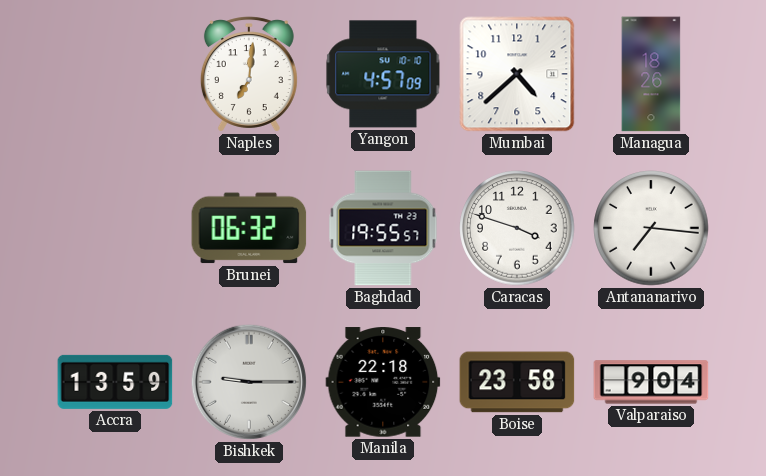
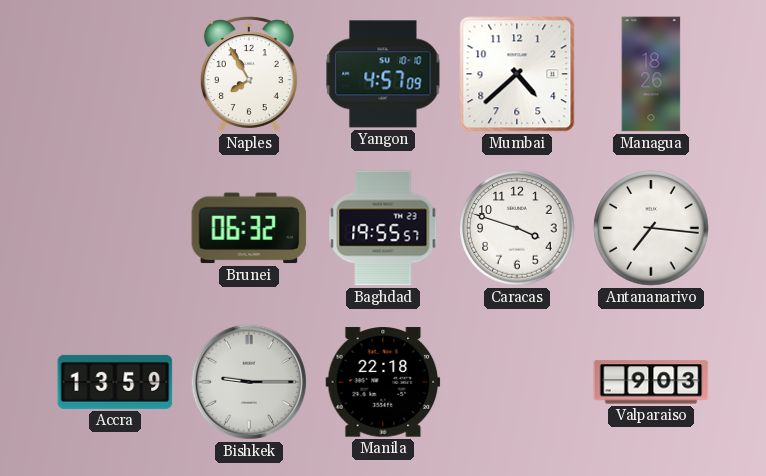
Naples: 7:01 -> 7:55 (249, 74)
Boise: 23:58 -> none (517, 382)
Valparaiso: 9:04 -> 9:03 (651, 382)
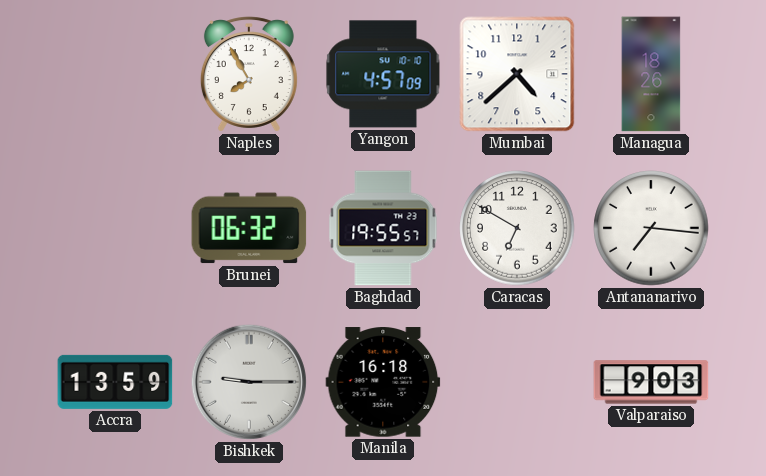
Caracas: 3:48 -> 6:50 (517, 228)
Manila: 22:18 -> 16:18 (383, 382)
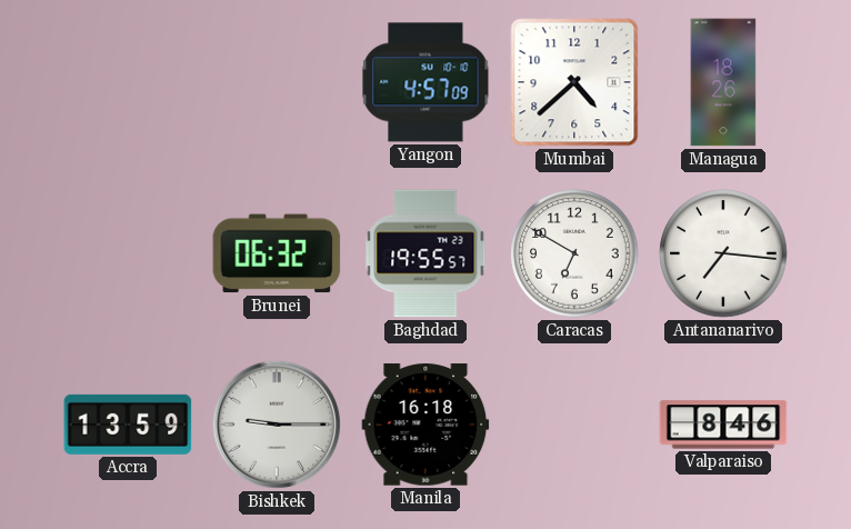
Naples: 7:55 -> none (249, 74)
Valparaiso: 9:03 -> 8:46 (723, 425)
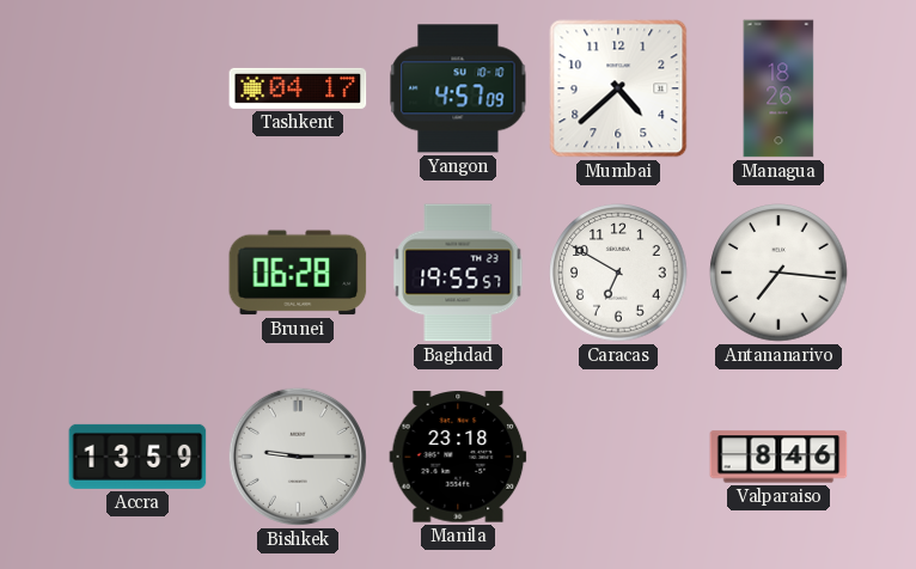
Tashkent: none -> 04:17 (298, 88)
Brunei: 06:32 -> 06:28 (298, 273)
Manila: 16:18 -> 23:18 (458, 457)
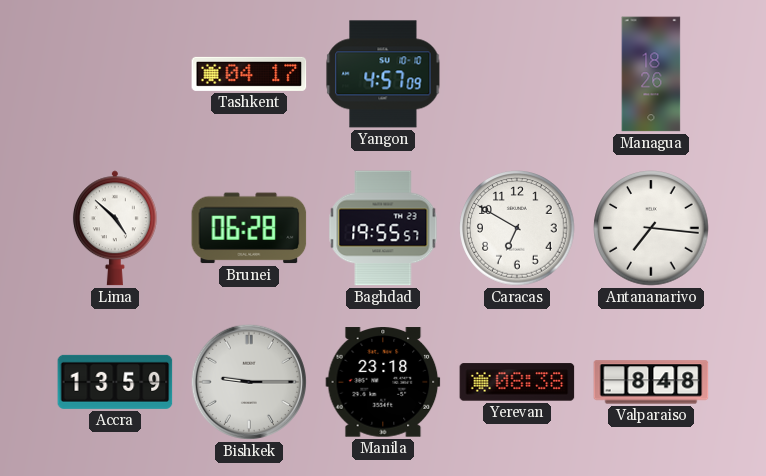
Mumbai: 4:38 -> none (618, 88)
Lima: none -> 4:52 (115, 228)
Yerevan: none -> 08:38 (517, 382)
Valparaiso: 8:46 -> 8:48 (651, 382)
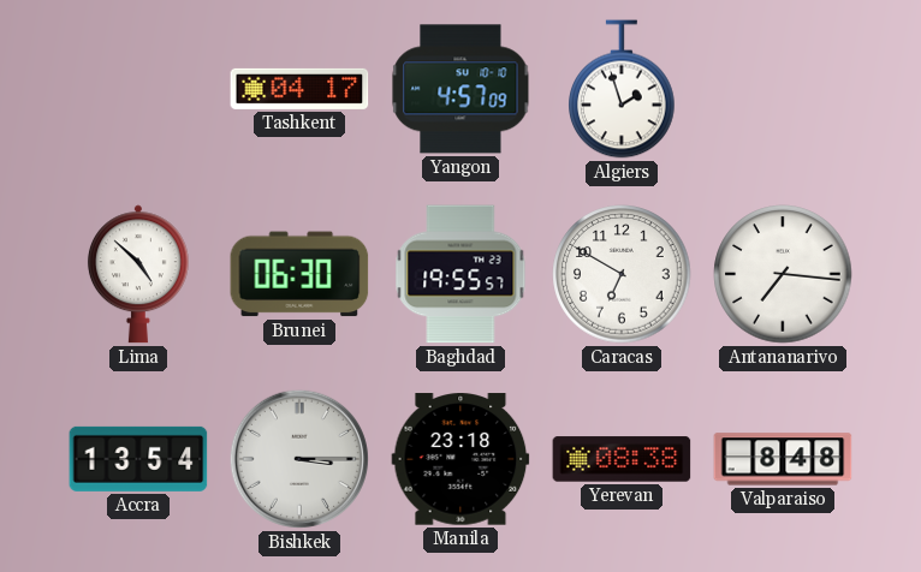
Algiers: none -> 1:57 (622, 89)
Managua: 18:26 -> none (651, 74)
Brunei: 06:28 -> 06:30 (299, 274)
Accra: 13:59 -> 13:54 (138, 459)
Bishkek: 9:15 -> 3:15 (299, 459)
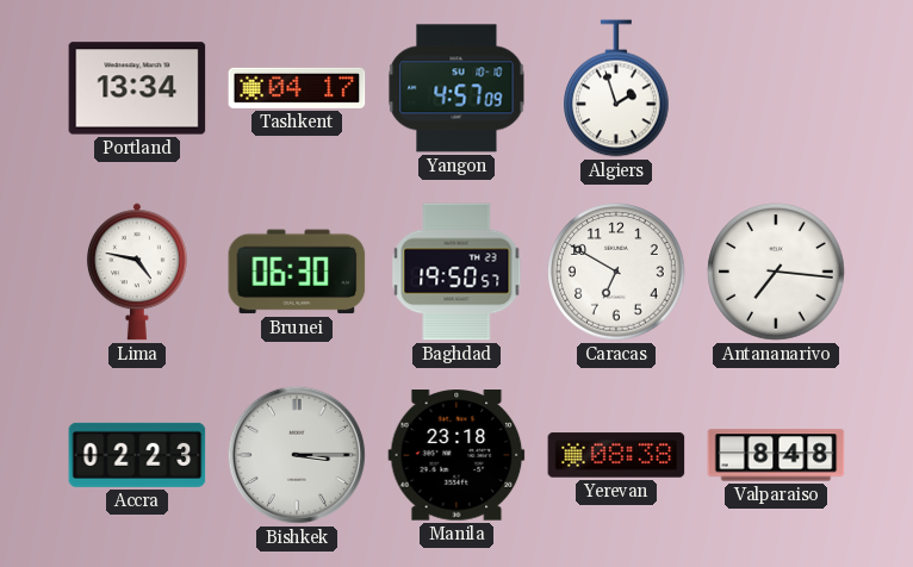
Portland: none -> 13:34 (137, 88)
Lima: 4:52 -> 4:47 (137, 272)
Baghdad: 19:55 -> 19:50 (456, 272)
Accra: 13:54 -> 02:23 (137, 455)
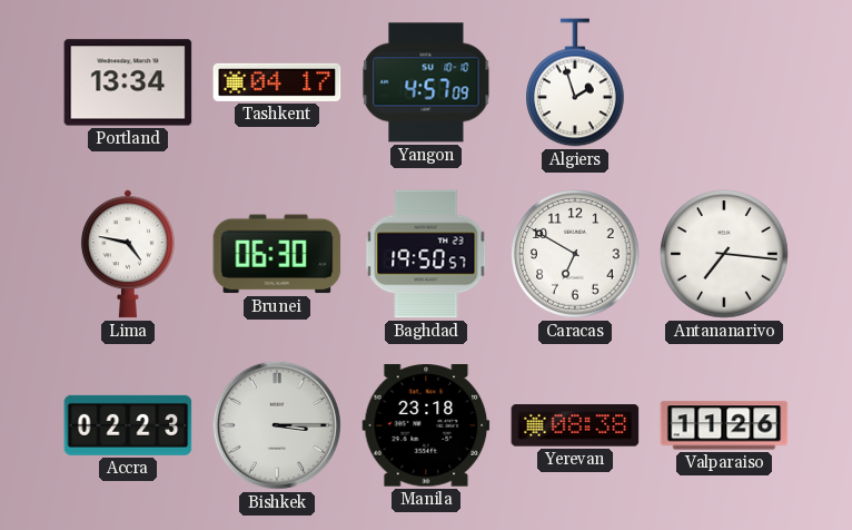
Valparaiso: 8:48 -> 11:26 (724, 425)
